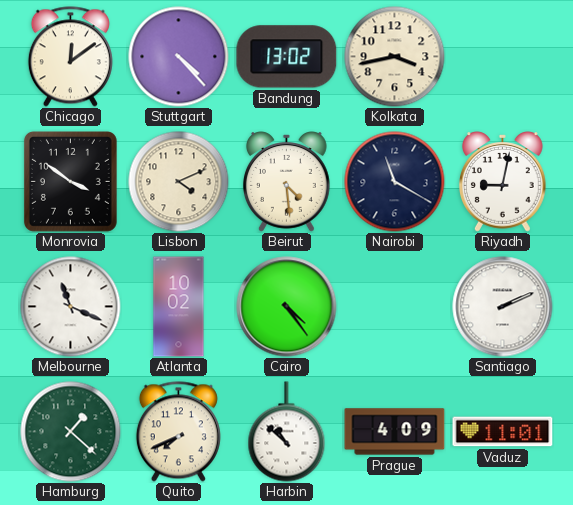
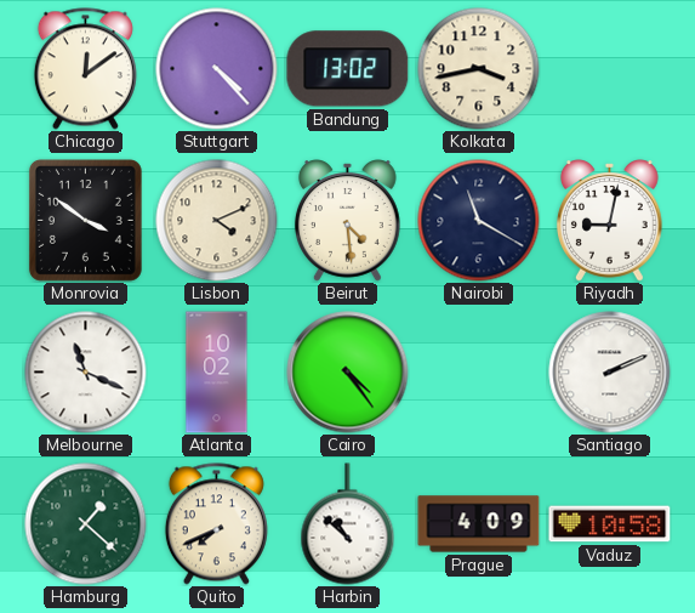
Vaduz: 11:01 -> 10:58 (610, 524)
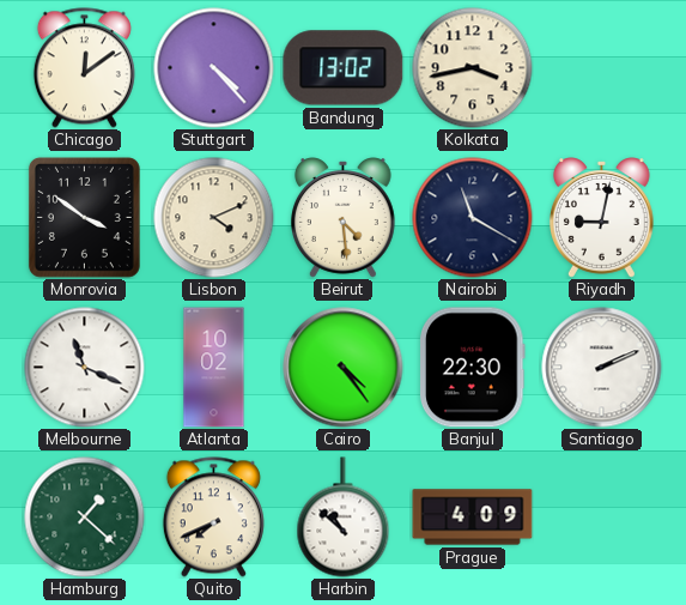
Banjul: none -> 22:30 (472, 368)
Vaduz: 10:58 -> none (610, 524)
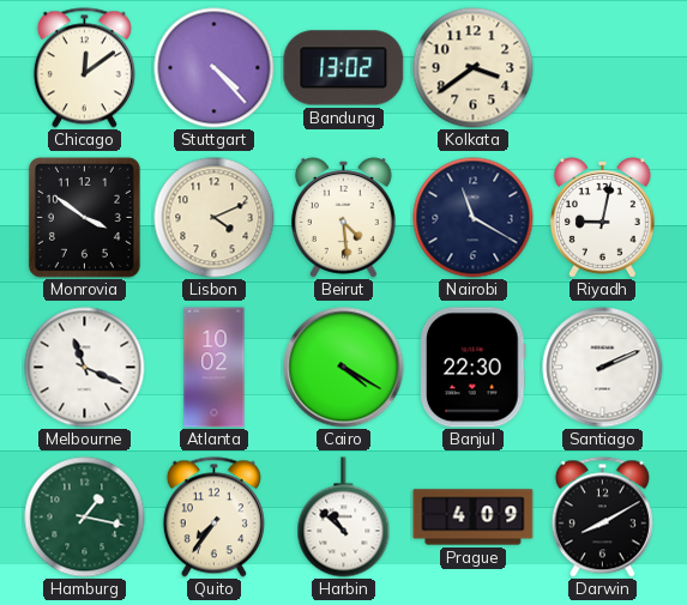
Kolkata: 3:43 -> 3:39 (474, 68)
Cairo: 4:24 -> 4:20 (344, 368)
Hamburg: 1:22 -> 1:17 (85, 518)
Quito: 7:41 -> 7:36 (213, 518)
Darwin: none -> 8:10 (602, 518)
